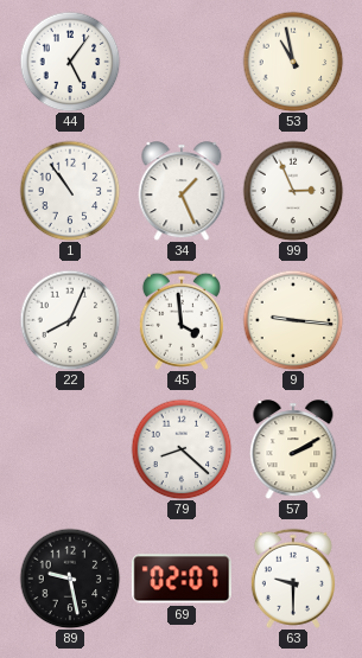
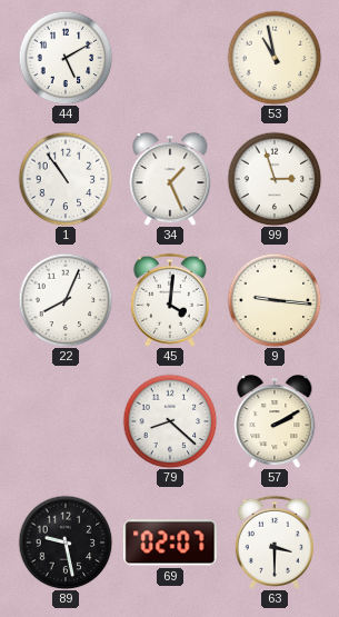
44: 5:06 -> 5:10 (66, 58)
99: 2:56 -> 2:57 (275, 179)
45: 3:59 -> 4:01 (170, 300)
63: 9:30 -> 3:30 (275, 543)
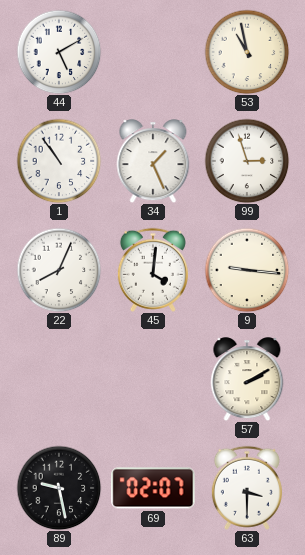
79: 8:22 -> none (170, 421)
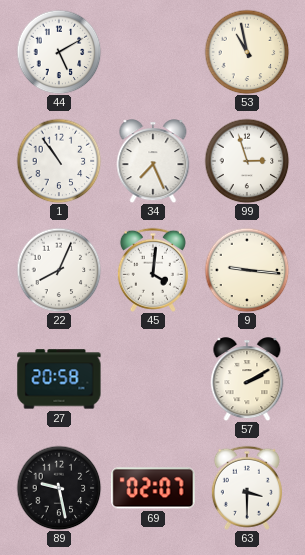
34: 1:26 -> 7:26 (153, 161)
27: none -> 20:58 (59, 379)
